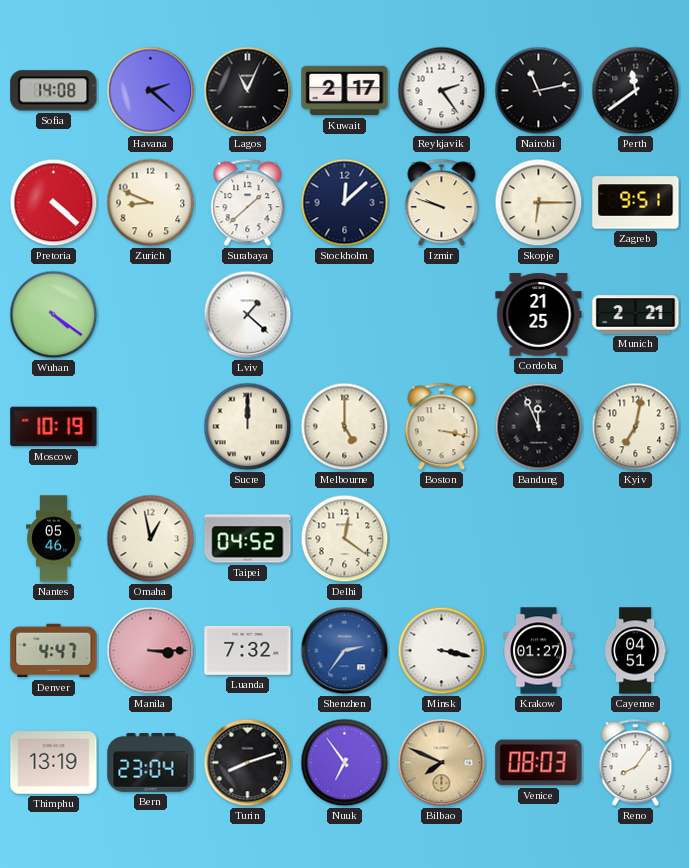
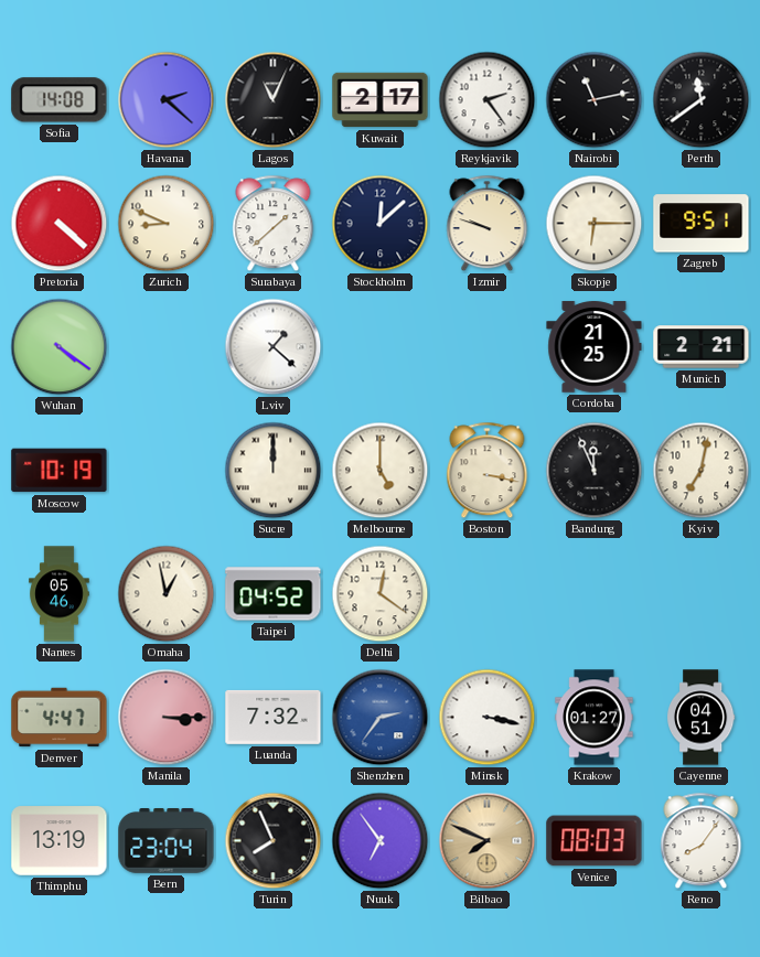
Turin: 8:12 -> 7:56 (274, 841)
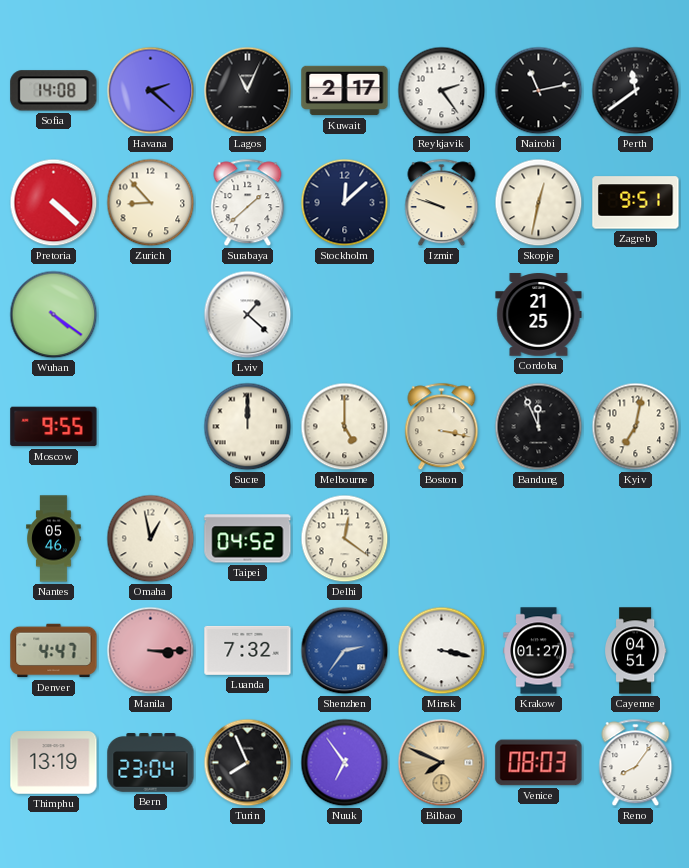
Zurich: 8:49 -> 8:53 (151, 203)
Skopje: 6:15 -> 12:32 (539, 203)
Munich: 2:21 -> none (702, 347)
Moscow: 10:19 -> 9:55 (54, 427)
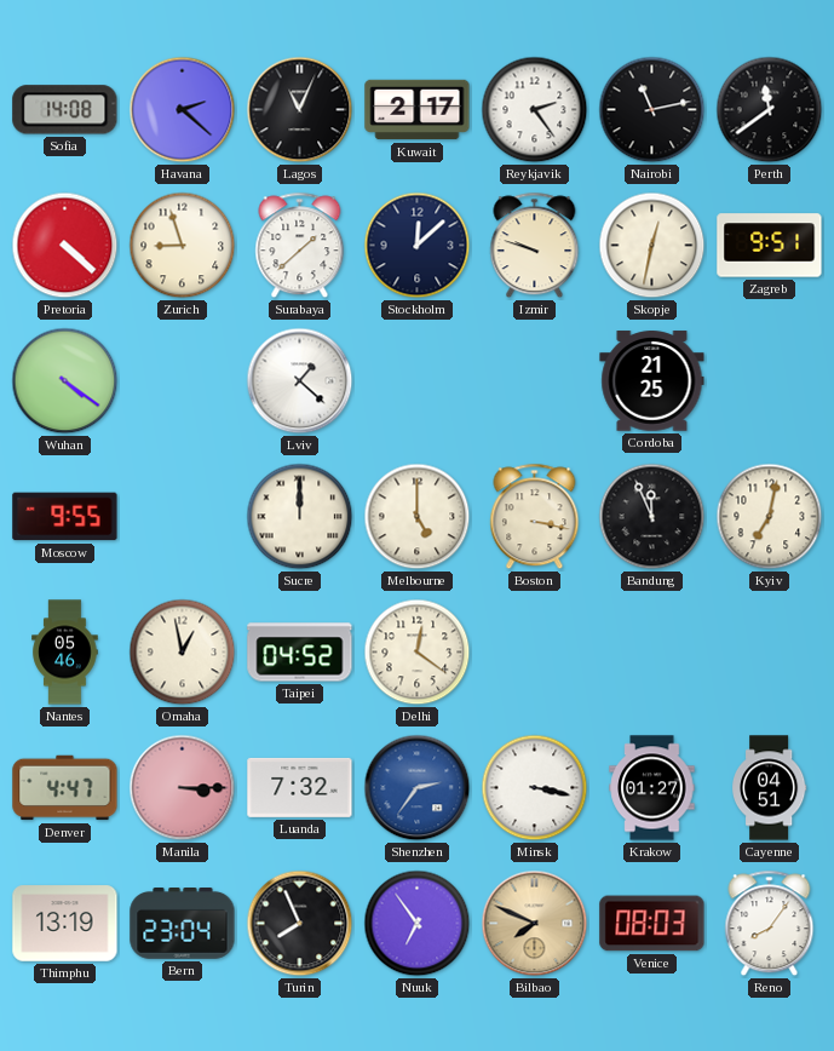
Zurich: 8:53 -> 8:57 (183, 246)
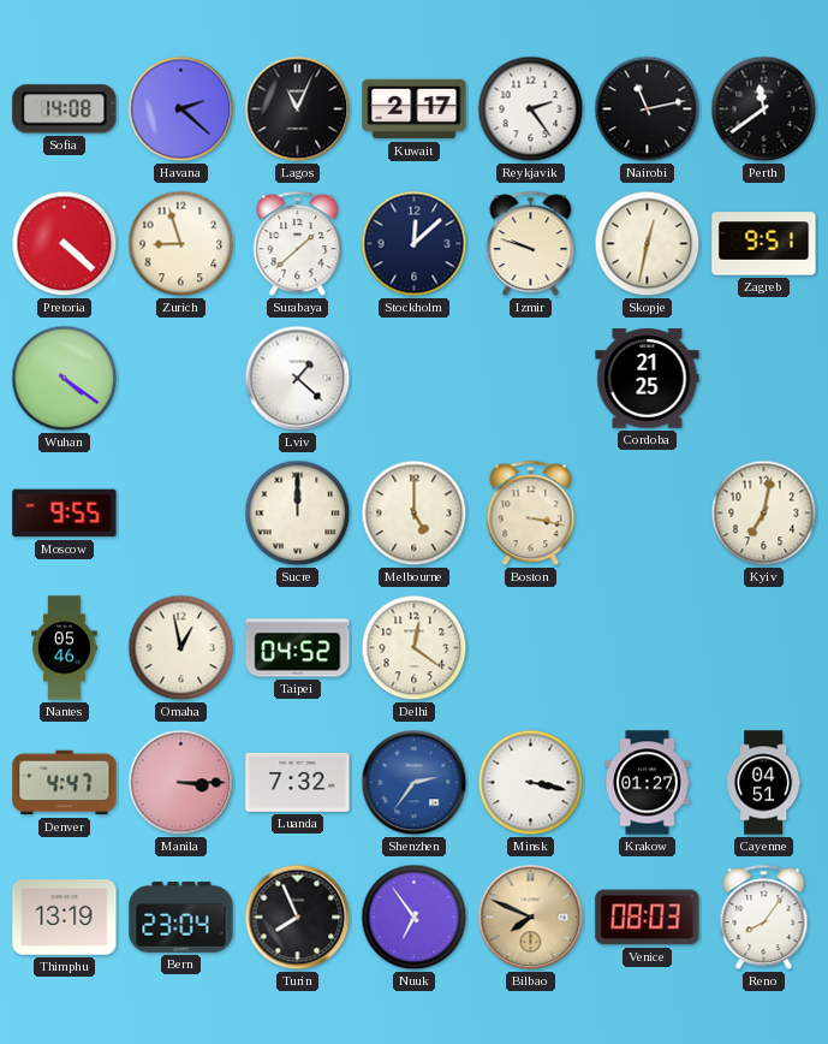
Bandung: 11:56 -> none (652, 517)
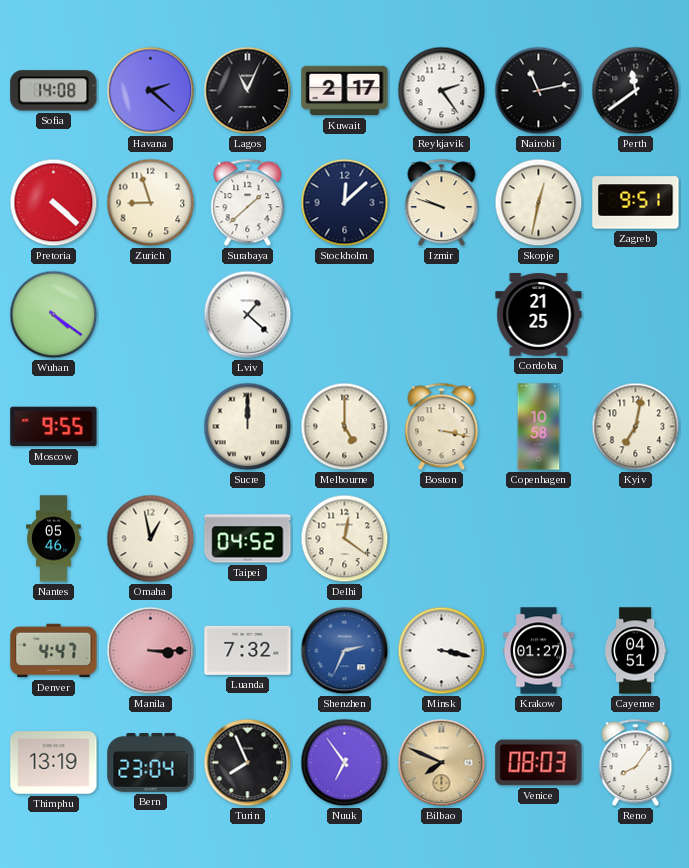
Copenhagen: none -> 10:58 (539, 427)
Shenzhen: 2:36 -> 2:34 (345, 651)
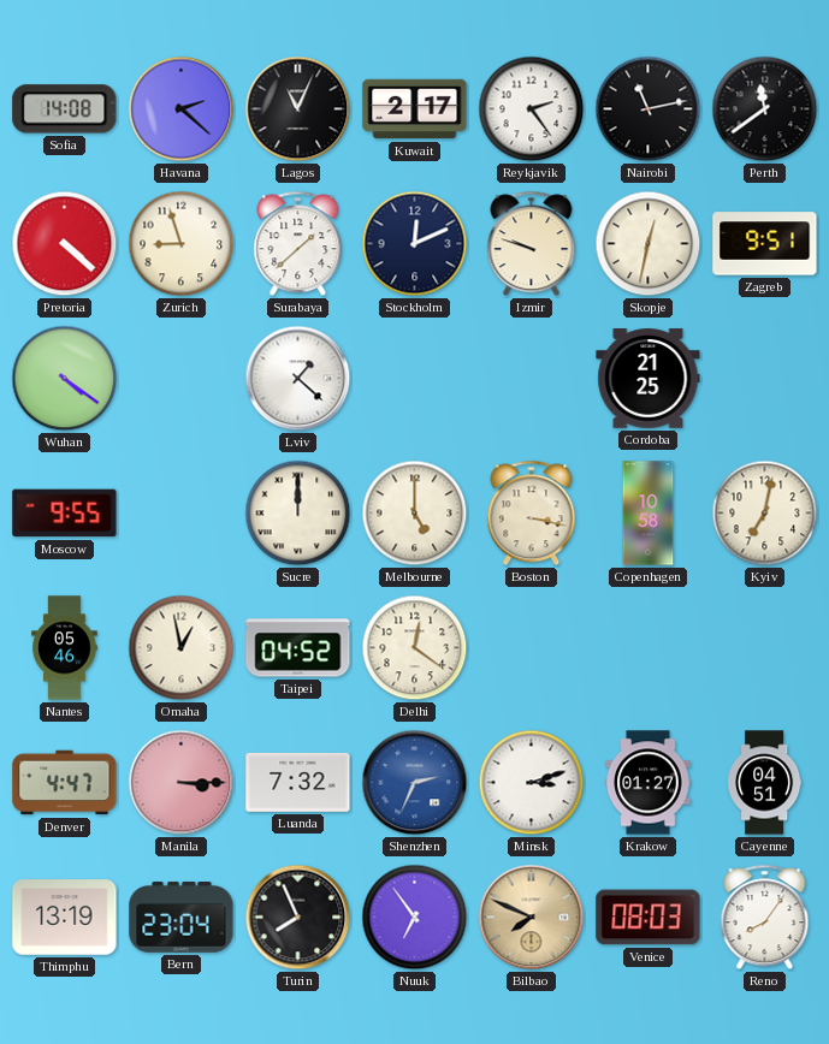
Stockholm: 12:08 -> 12:11 (415, 244)
Minsk: 3:17 -> 3:12 (532, 783)
